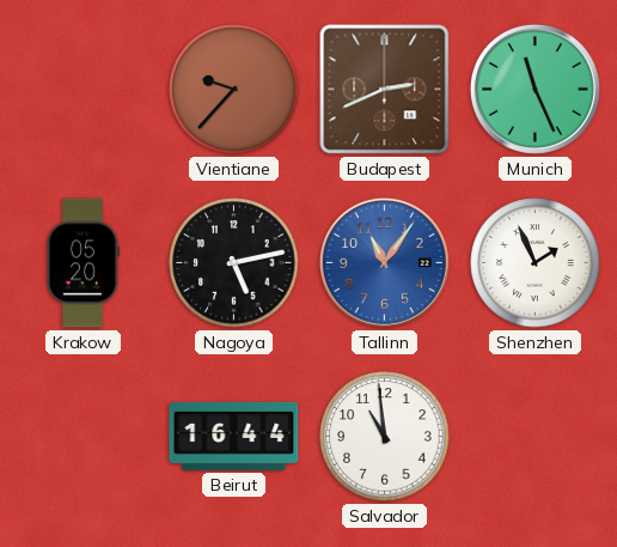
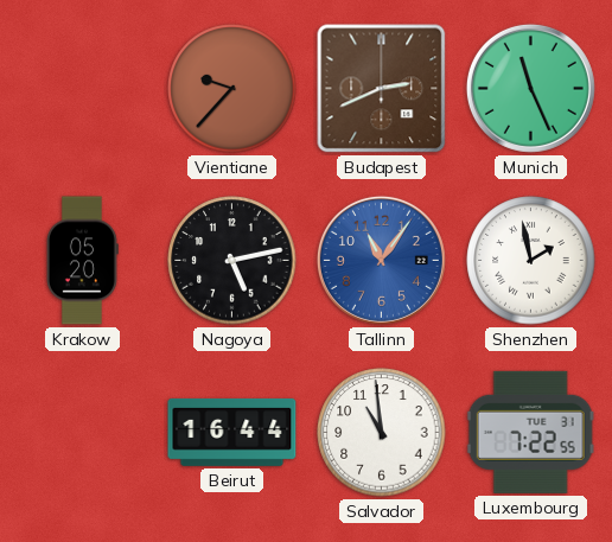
Shenzhen: 1:56 -> 1:58 (531, 261)
Luxembourg: none -> 7:22 (530, 432)
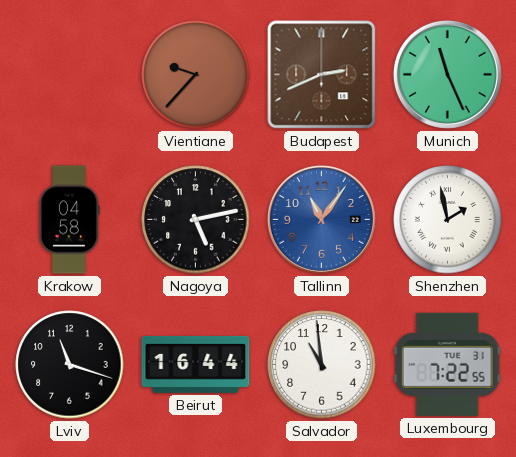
Krakow: 05:20 -> 04:58 (69, 220)
Lviv: none -> 11:18 (70, 365)
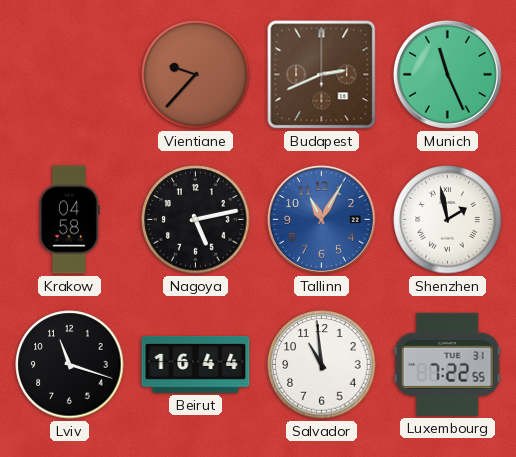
Tallinn: 11:06 -> 11:05 (321, 219)
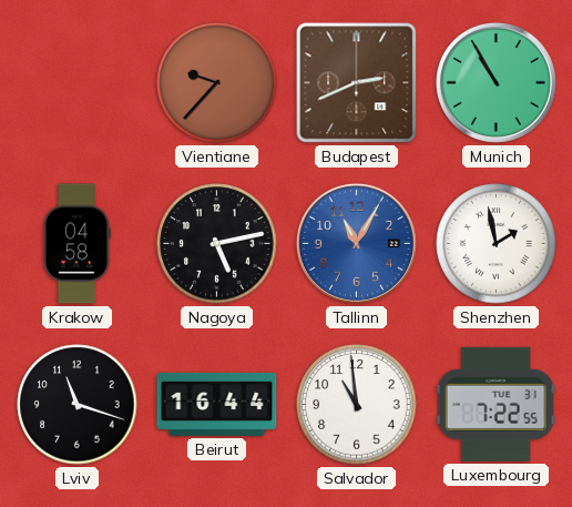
Munich: 11:26 -> 10:55 (496, 82)
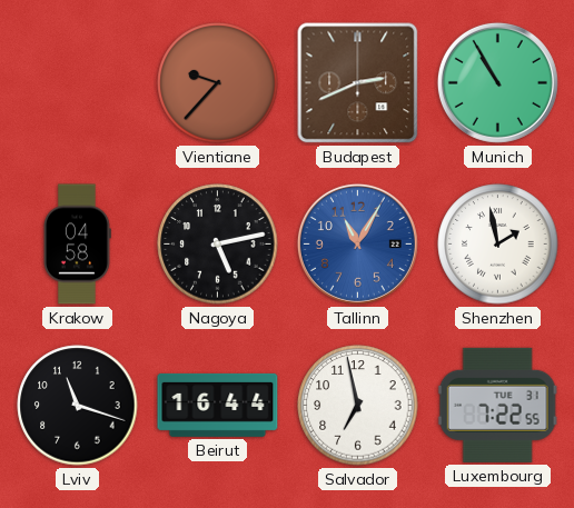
Salvador: 10:59 -> 6:58 (358, 406)
